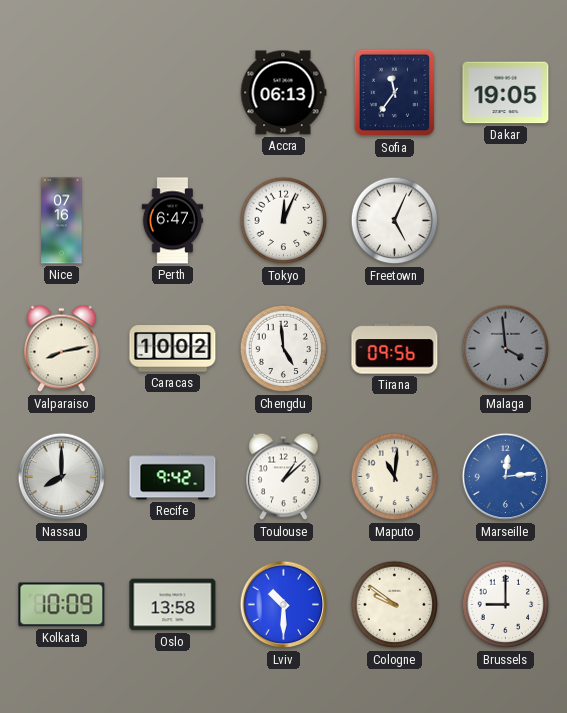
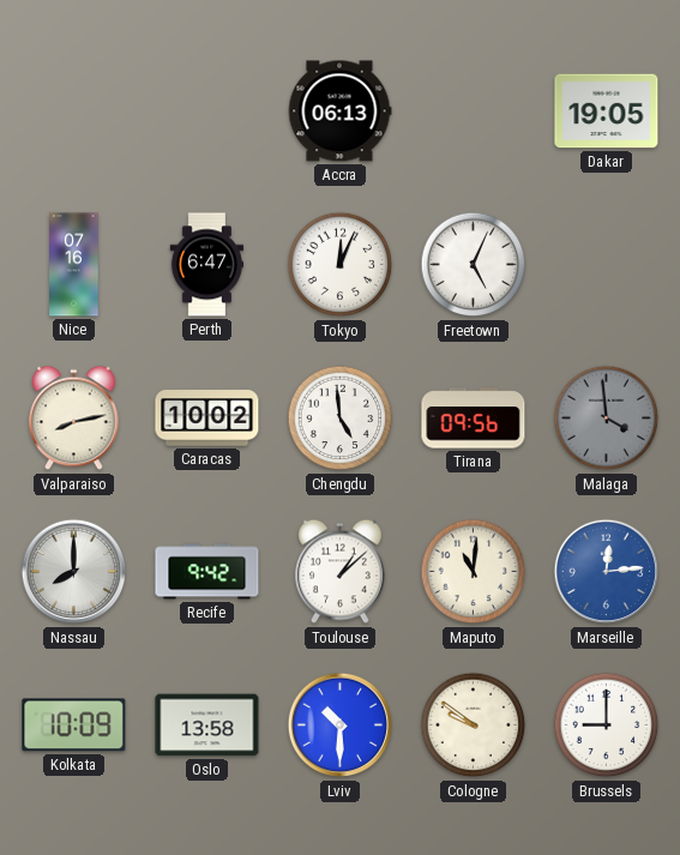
Sofia: 11:36 -> none (395, 93)
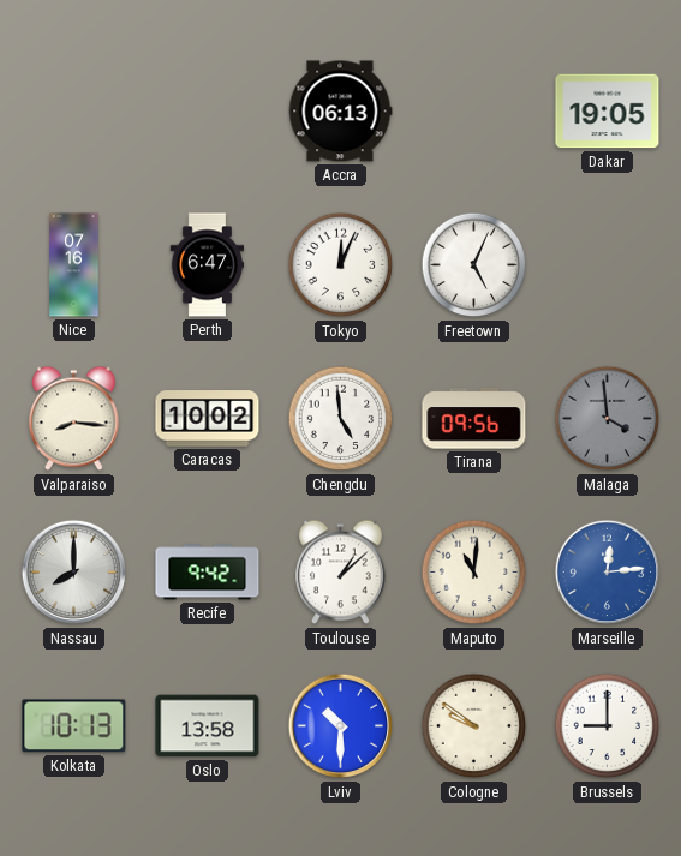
Valparaiso: 8:13 -> 8:16 (74, 419)
Kolkata: 10:09 -> 10:13 (74, 726)
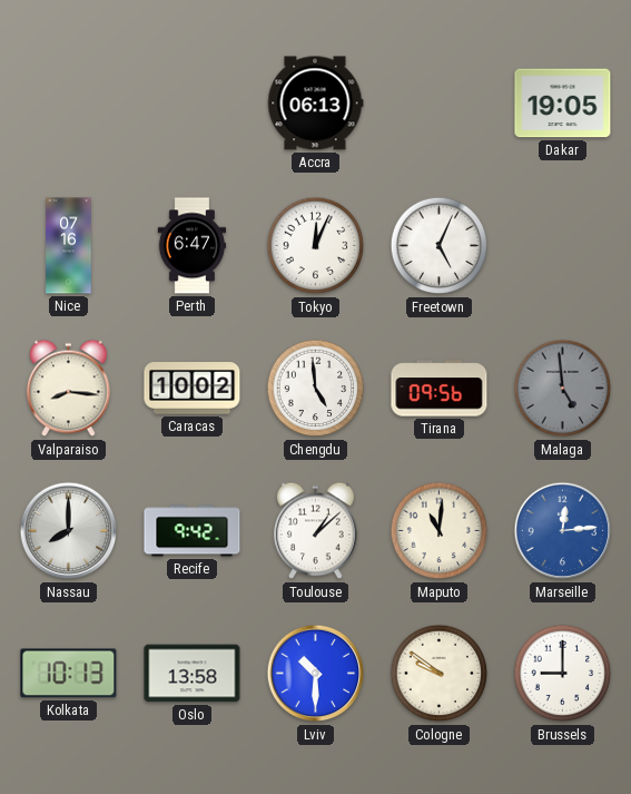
Malaga: 3:59 -> 4:59 (563, 389)
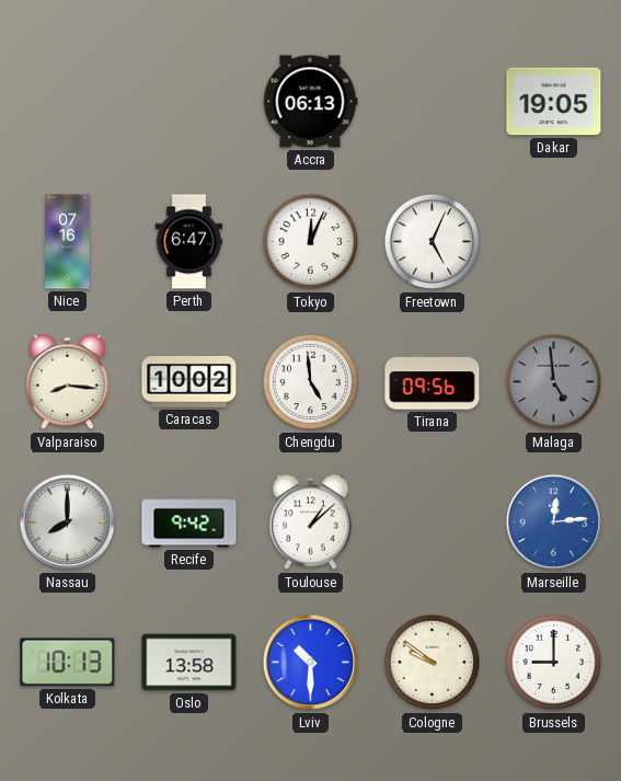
Maputo: 11:01 -> none (440, 531)
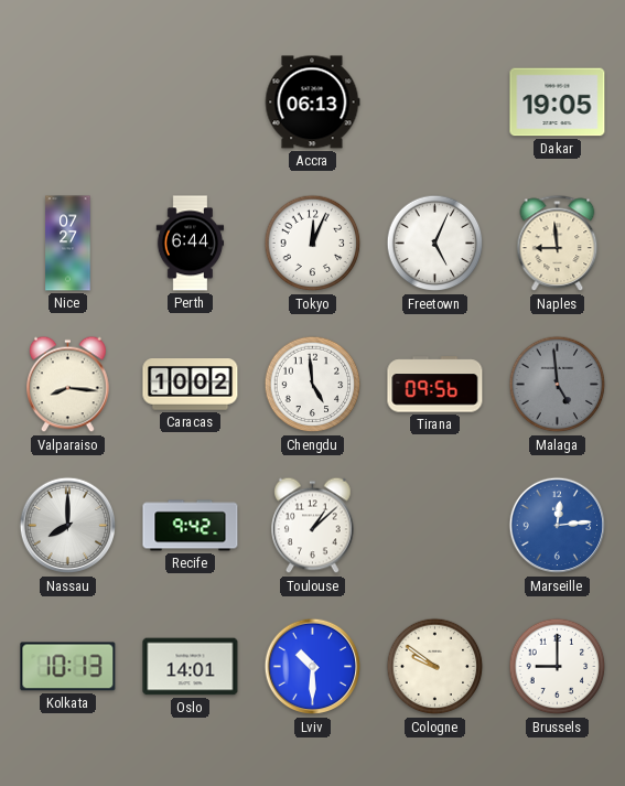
Nice: 07:16 -> 07:27 (68, 244)
Perth: 6:47 -> 6:44 (191, 244)
Naples: none -> 8:59 (558, 244)
Oslo: 13:58 -> 14:01 (191, 667)
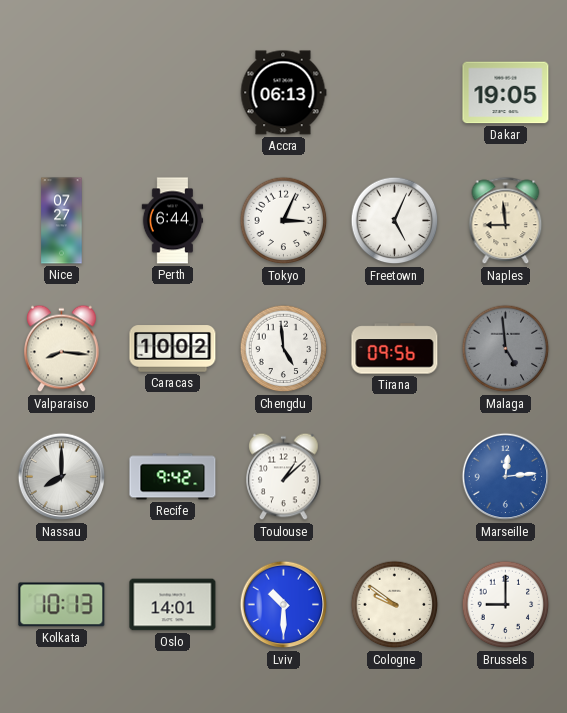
Tokyo: 12:04 -> 3:04 (284, 221)
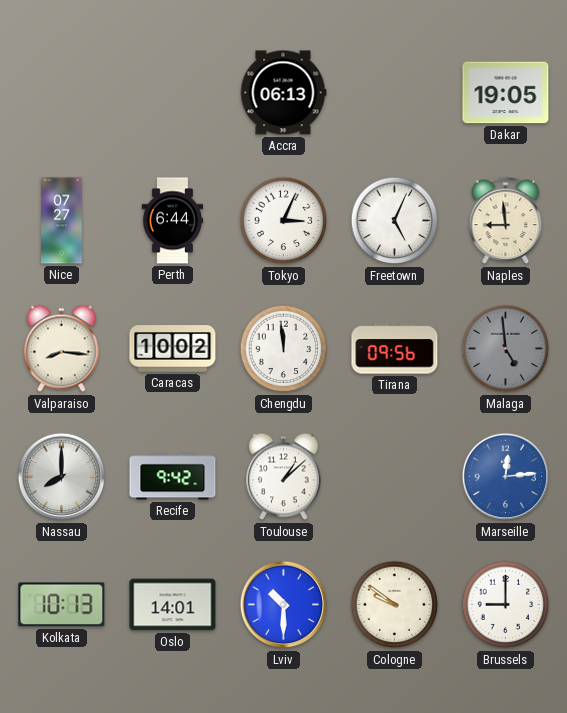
Chengdu: 4:59 -> 11:59 (284, 349)
